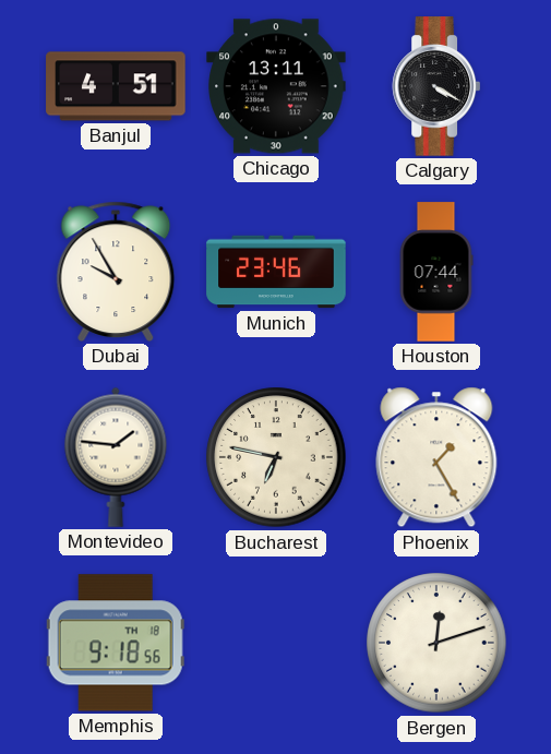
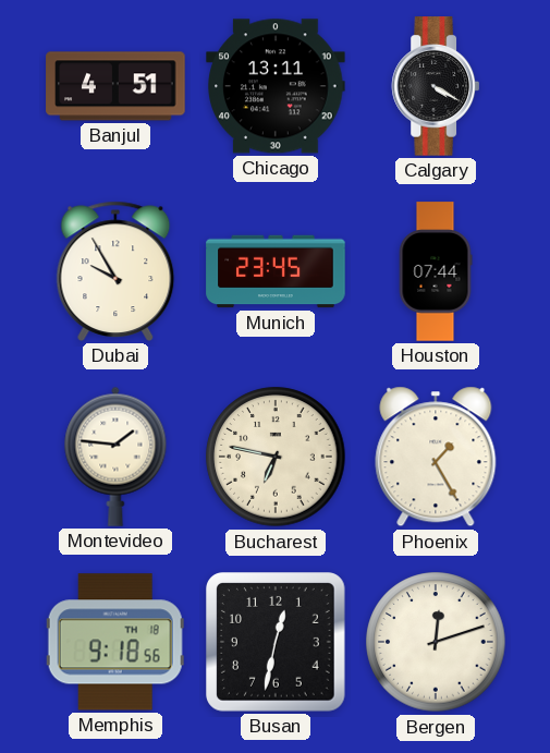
Munich: 23:46 -> 23:45 (276, 271)
Busan: none -> 12:32 (277, 643)
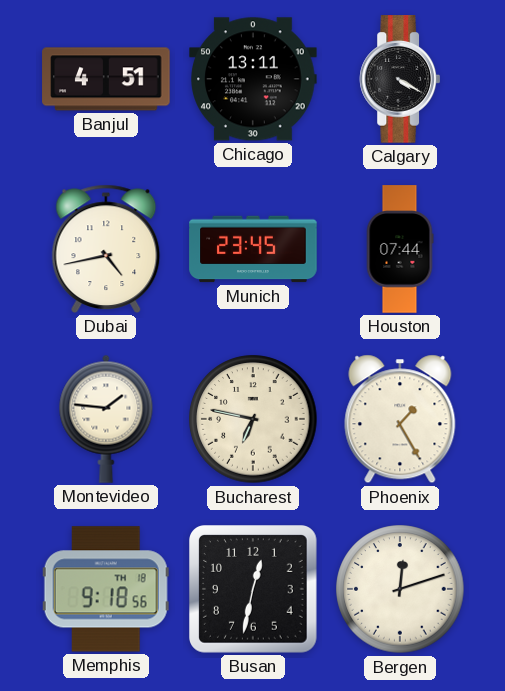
Dubai: 9:55 -> 4:43 (106, 249)
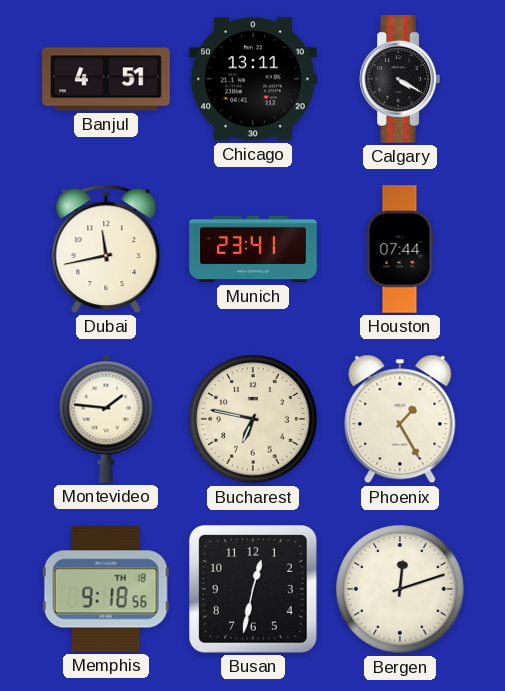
Dubai: 4:43 -> 11:43 (106, 249)
Munich: 23:45 -> 23:41 (253, 249)
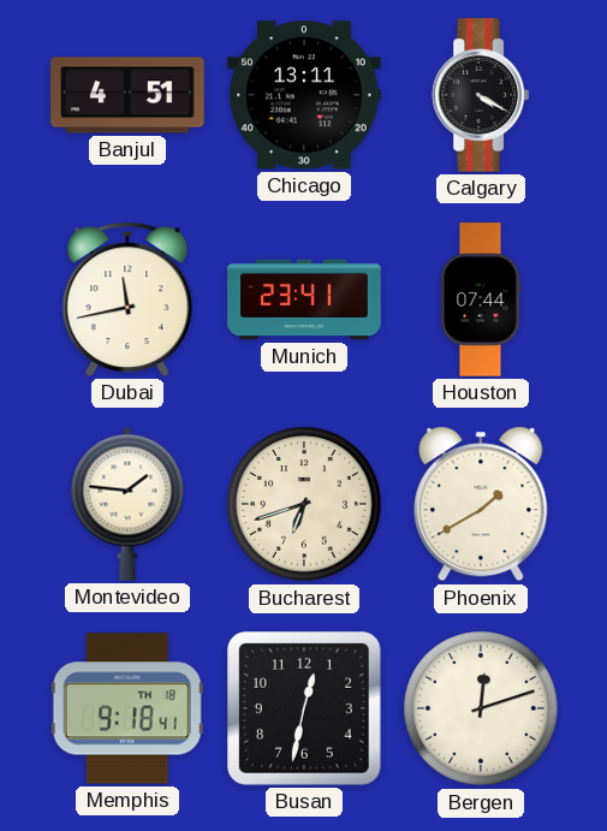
Bucharest: 6:47 -> 6:42 (304, 504)
Phoenix: 1:25 -> 1:40 (481, 504)
Memphis: 9:18:56 -> 9:18:41 (127, 708)
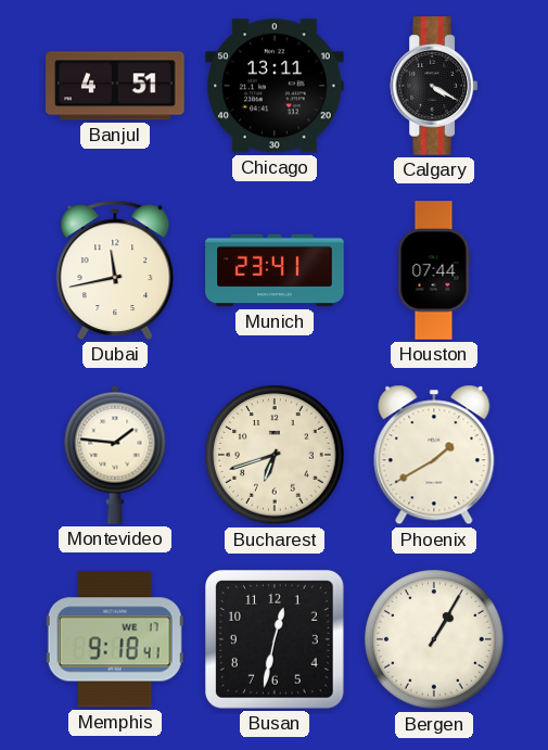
Memphis date: TH 18 -> WE 17 (115, 639)
Bergen: 12:12 -> 1:05 (434, 639)
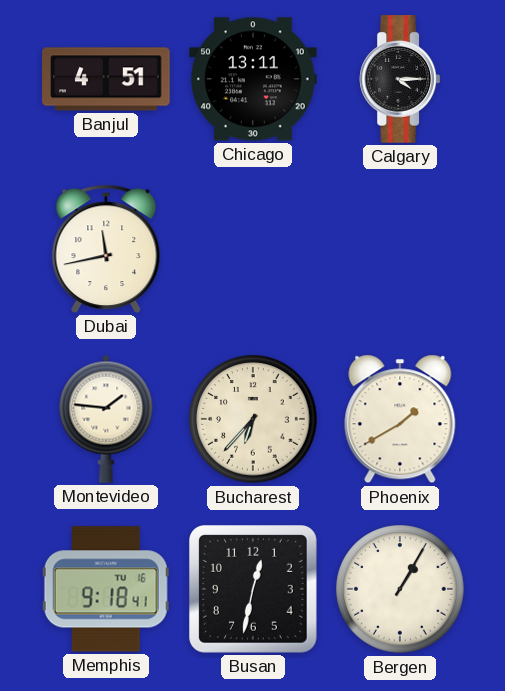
Calgary: 4:20 -> 4:15 (399, 79)
Munich: 23:41 -> none (275, 270)
Houston: 07:44 -> none (434, 270)
Bucharest: 6:42 -> 6:37 (253, 419)
Memphis date: WE 17 -> TU 16 (106, 589)
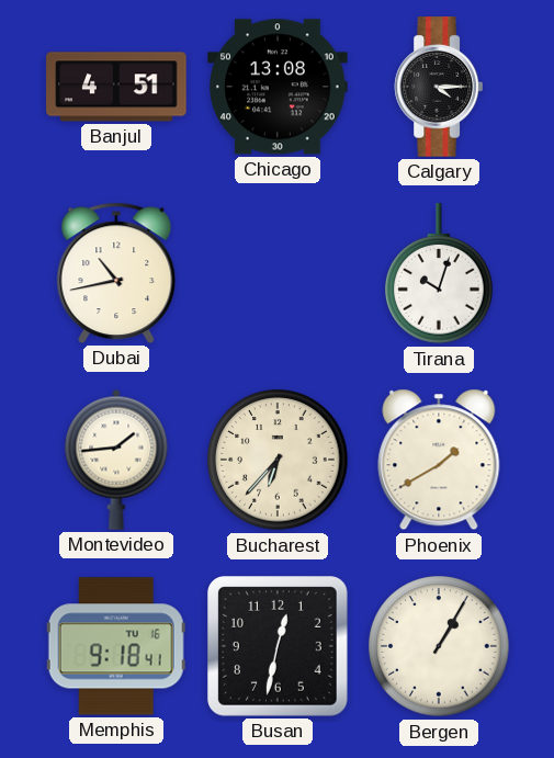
Chicago: 13:11 -> 13:08 (278, 87)
Dubai: 11:43 -> 10:43 (116, 273)
Tirana: none -> 10:03 (439, 274)
Montevideo: 1:46 -> 1:44 (116, 460)
